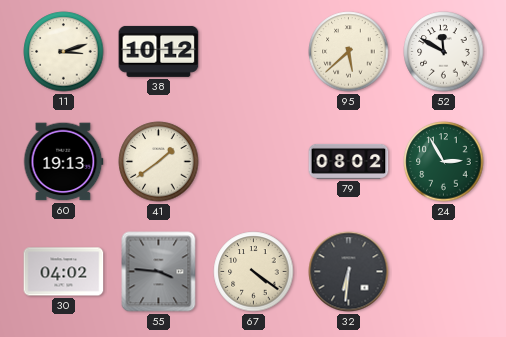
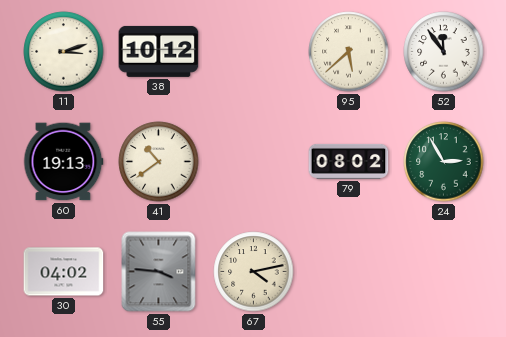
52: 11:50 -> 11:54 (444, 52)
41: 1:39 -> 10:39 (159, 162)
67: 4:21 -> 4:13 (254, 272)
32: 6:31 -> none (349, 272)
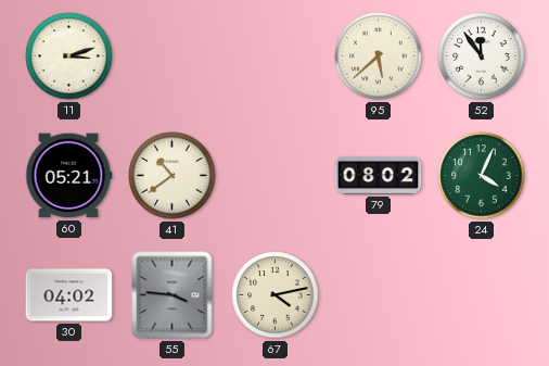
38: 10:12 -> none (159, 51)
60: 19:13 -> 05:21 (68, 176)
24: 2:55 -> 4:04 (482, 176)
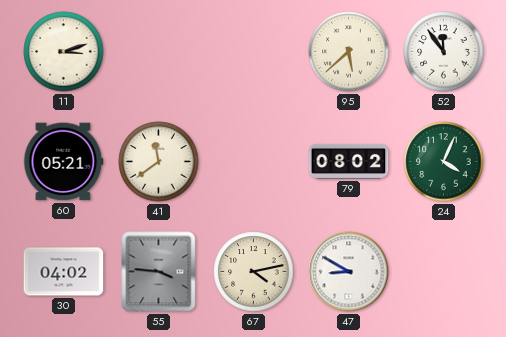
41: 10:39 -> 11:39 (159, 162)
47: none -> 8:50 (349, 272)
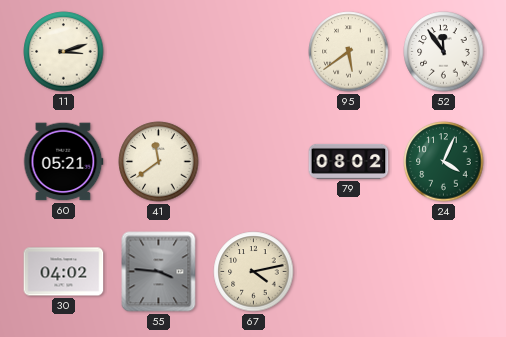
95: 5:38 -> 5:39 (349, 52)
47: 8:50 -> none (349, 272)
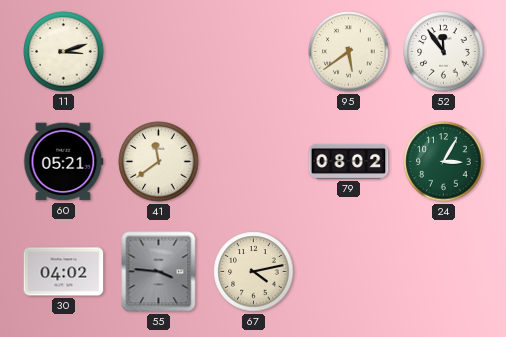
24: 4:04 -> 3:05 (444, 162)
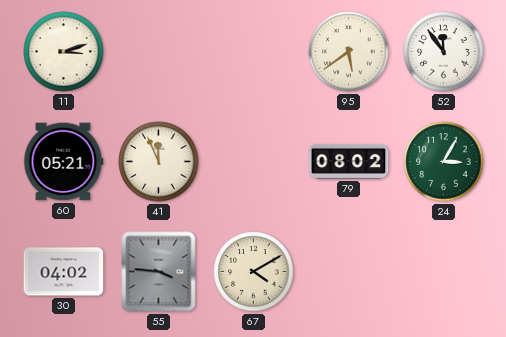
41: 11:39 -> 11:56 (159, 162)
67: 4:13 -> 4:10 (254, 272)
